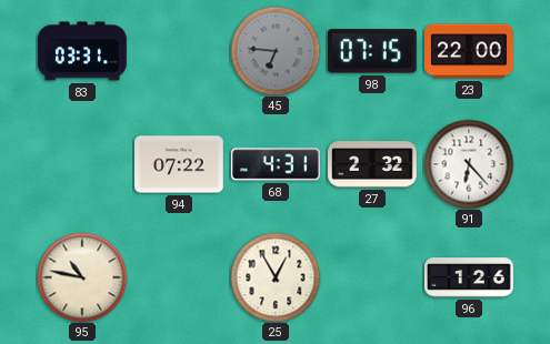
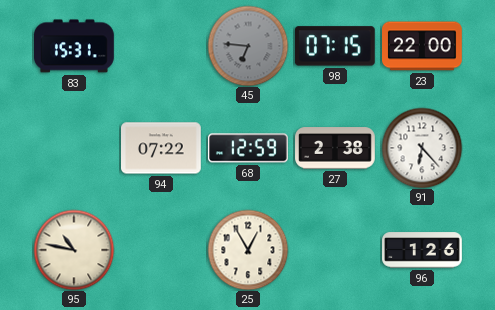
83: 03:31 -> 15:31 (75, 46)
68: 4:31 -> 12:59 (249, 148)
27: 2:32 -> 2:38 (335, 148)
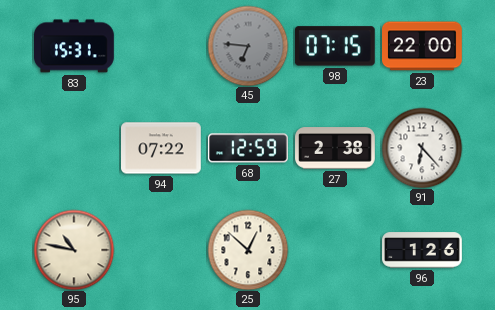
25: 12:55 -> 12:52 (248, 250)
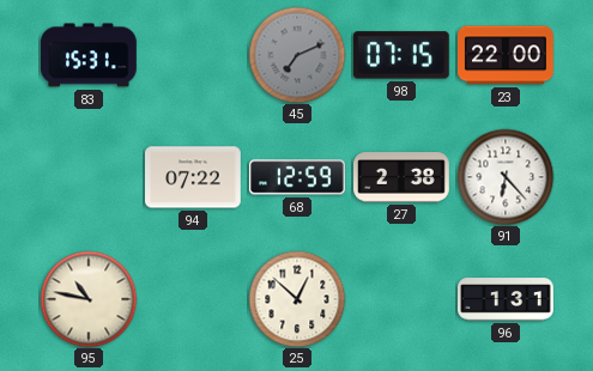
45: 6:46 -> 7:11 (297, 55)
96: 1:26 -> 1:31 (506, 299)
